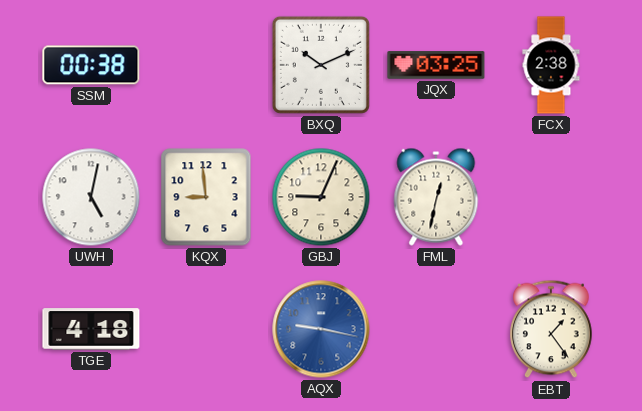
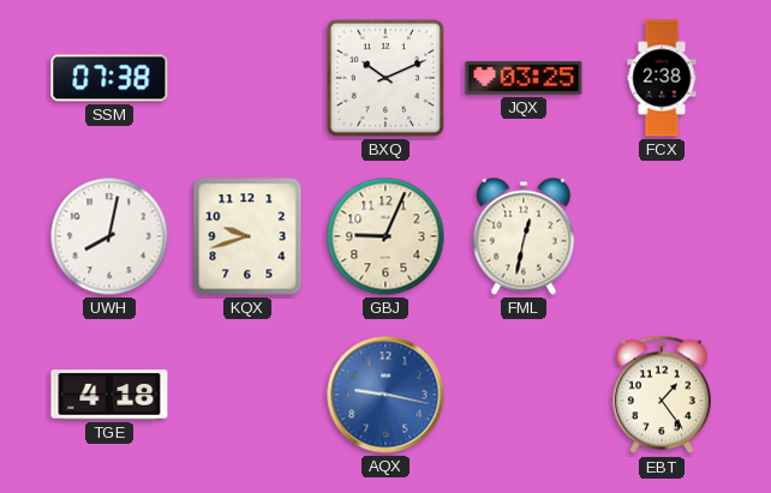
SSM: 00:38 -> 07:38 (109, 78)
UWH: 5:02 -> 8:02 (109, 236)
KQX: 8:59 -> 9:42 (247, 236)
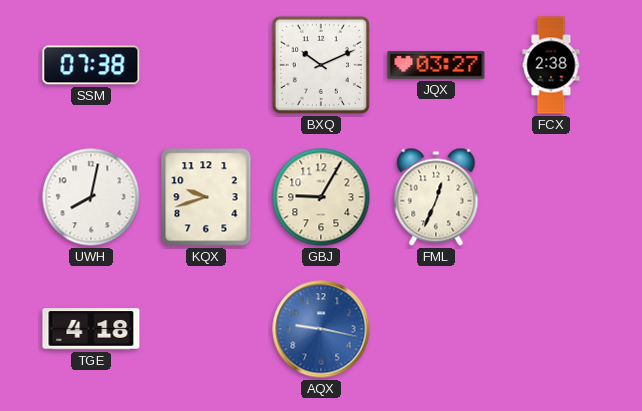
JQX: 03:25 -> 03:27 (436, 65)
GBJ: 9:04 -> 9:05 (321, 197)
FML: 12:32 -> 12:34 (436, 197)
EBT: 1:24 -> none (662, 395)
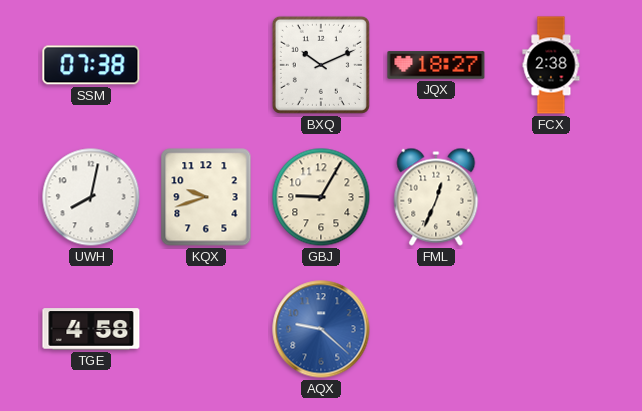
JQX: 03:27 -> 18:27 (436, 65)
TGE: 4:18 -> 4:58 (91, 329)
AQX: 9:17 -> 9:22 (321, 329)
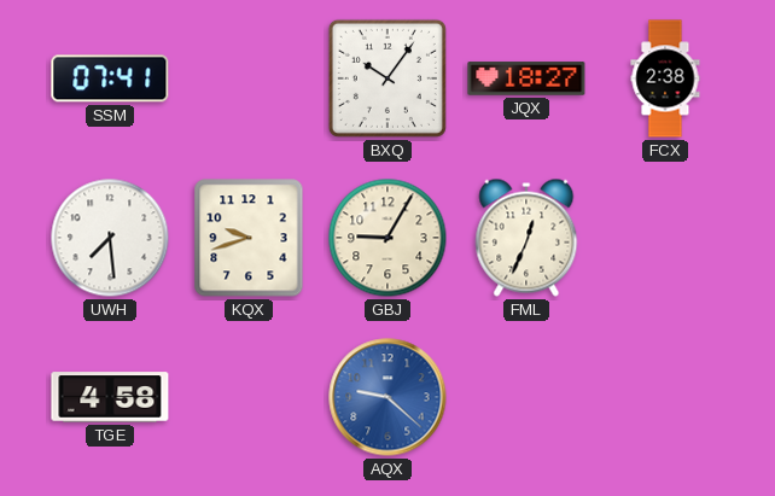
SSM: 07:38 -> 07:41 (110, 78)
BXQ: 10:11 -> 10:06 (387, 78)
UWH: 8:02 -> 7:29 (110, 238)
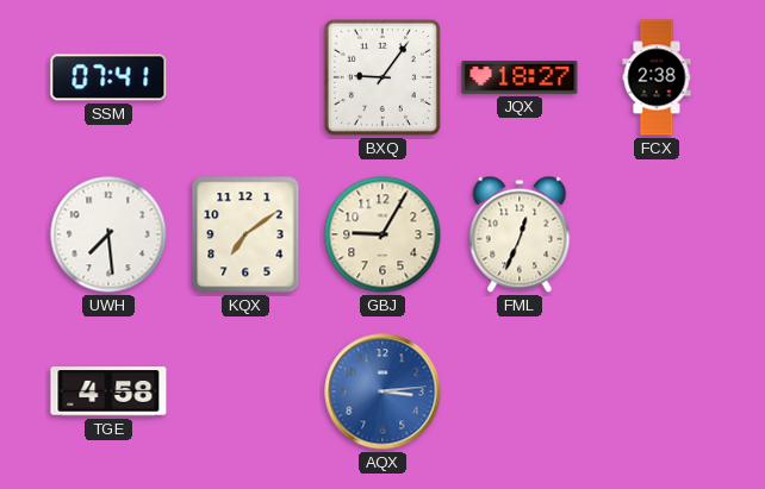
BXQ: 10:06 -> 9:06 (382, 77)
KQX: 9:42 -> 7:09 (245, 234)
AQX: 9:22 -> 3:14 (382, 391)
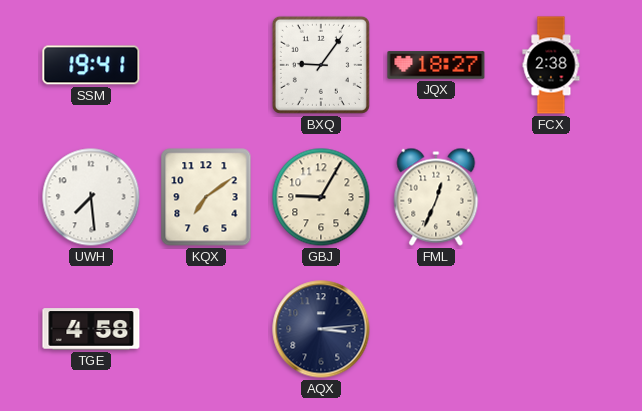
SSM: 07:41 -> 19:41 (91, 65)
AQX dial: blue -> navy (321, 329)
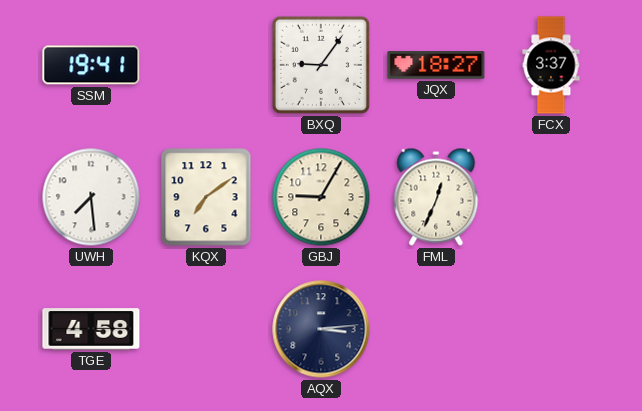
FCX: 2:38 -> 3:37 (551, 65)
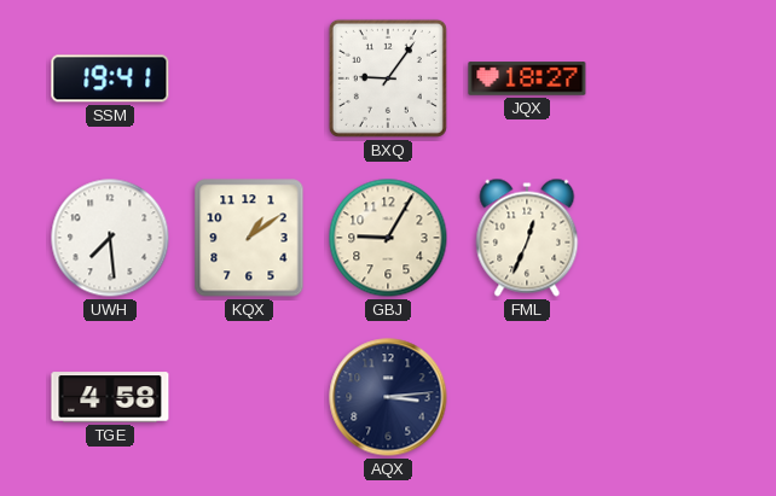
FCX: 3:37 -> none (551, 65)
KQX: 7:09 -> 1:09 (249, 238)
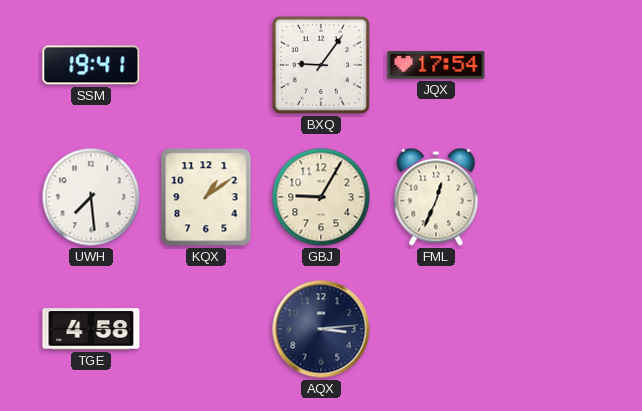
JQX: 18:27 -> 17:54 (436, 65)
